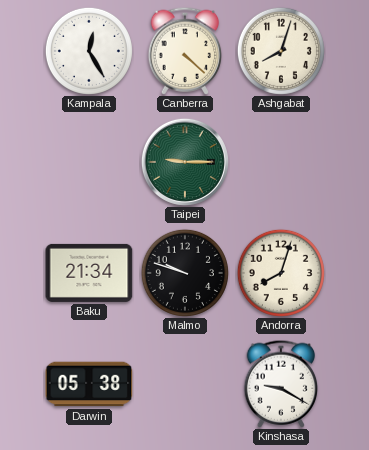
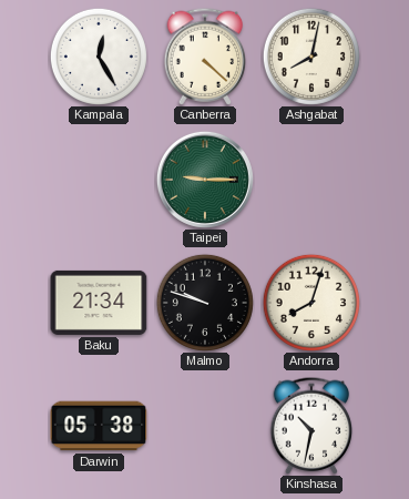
Ashgabat: 8:03 -> 8:02 (311, 57)
Kinshasa: 9:20 -> 10:32 (311, 426)
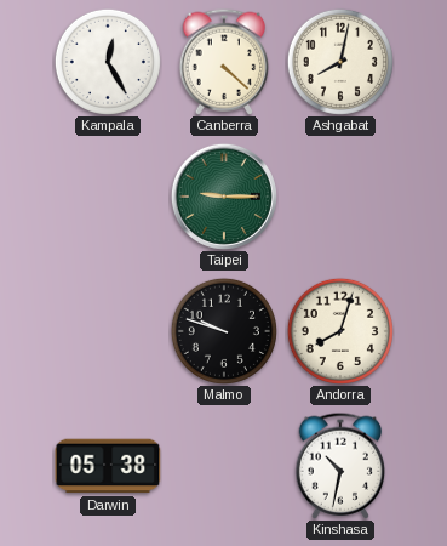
Baku: 21:34 -> none (99, 303)
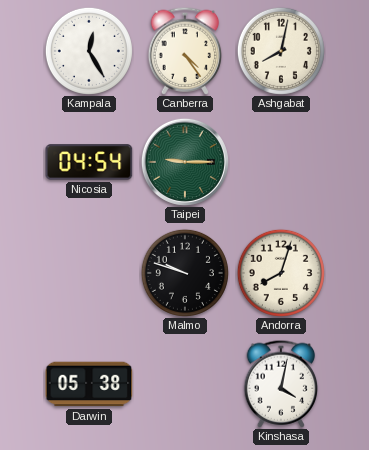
Canberra: 4:22 -> 4:24 (185, 51)
Nicosia: none -> 04:54 (89, 162)
Kinshasa: 10:32 -> 4:02 (281, 384)
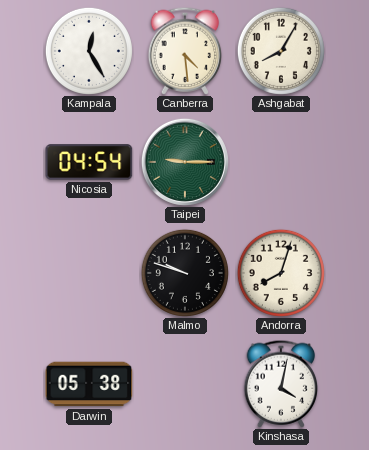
Canberra: 4:24 -> 4:29 (185, 51)
Ashgabat: 8:02 -> 8:05 (281, 51)
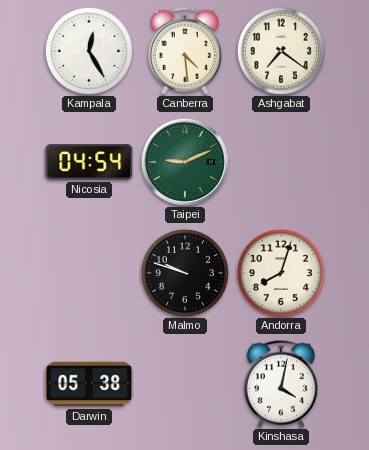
Ashgabat: 8:05 -> 7:21 (281, 51)
Taipei: 9:15 -> 9:11 (185, 162)
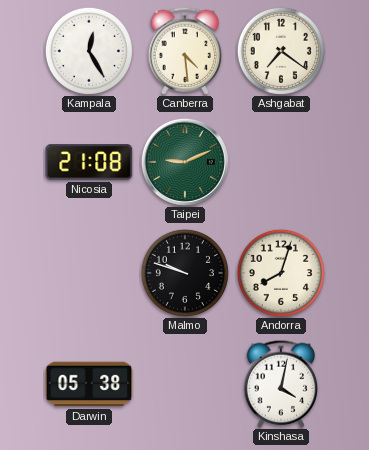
Nicosia: 04:54 -> 21:08 (89, 162)
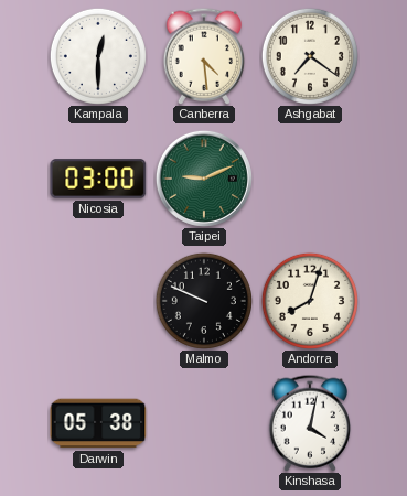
Kampala: 12:25 -> 12:30 (98, 56)
Nicosia: 21:08 -> 03:00 (98, 179)
Malmo: 9:48 -> 9:49 (204, 301)
